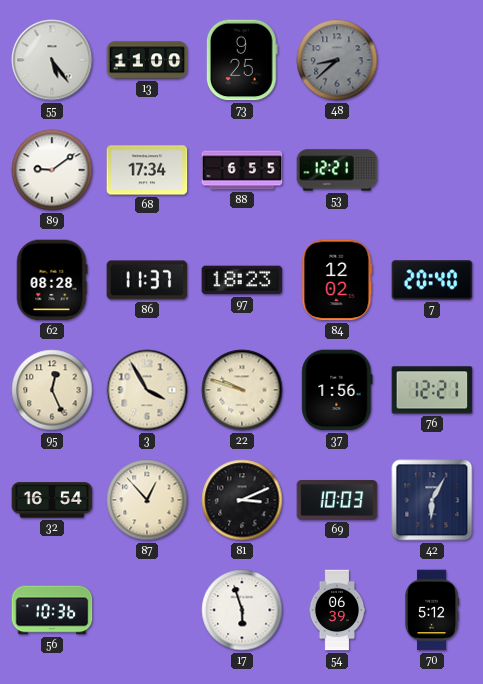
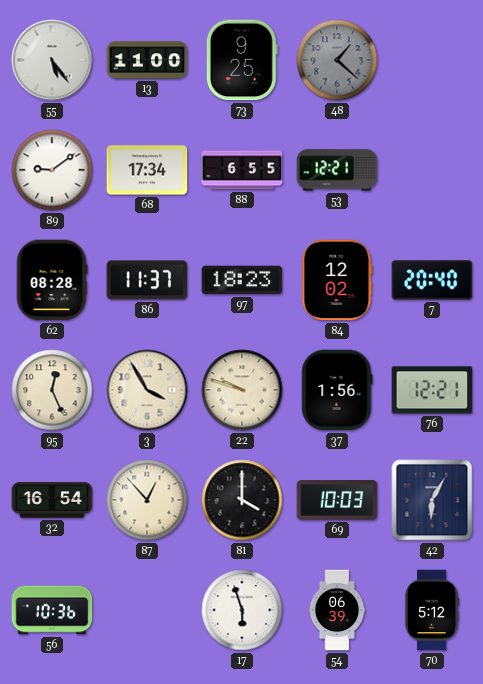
48: 8:38 -> 1:22 (337, 60)
81: 3:11 -> 4:00 (242, 500)
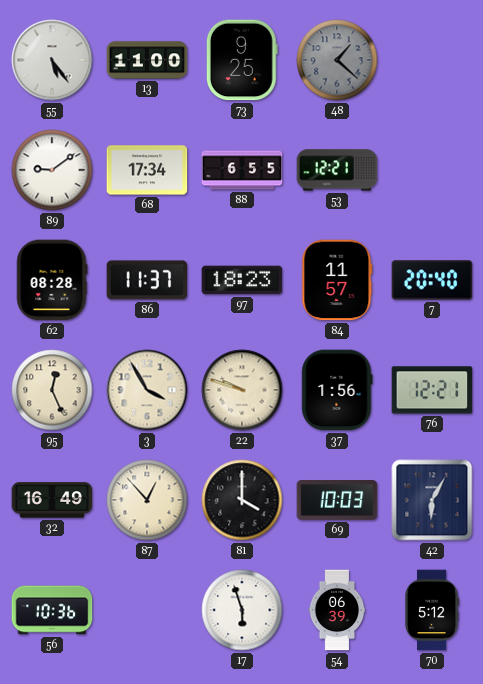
84: 12:02 -> 11:57 (337, 280)
32: 16:54 -> 16:49 (52, 500)
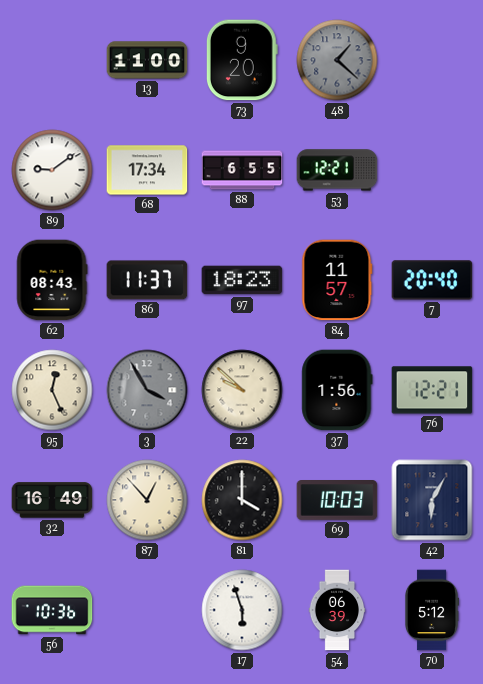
55: 5:24 -> none (52, 60)
73: 9:25 -> 9:20 (242, 60)
62: 08:28 -> 08:43 (52, 280)
3 dial: cream -> grey (147, 390)
22: 9:48 -> 9:52 (242, 390)
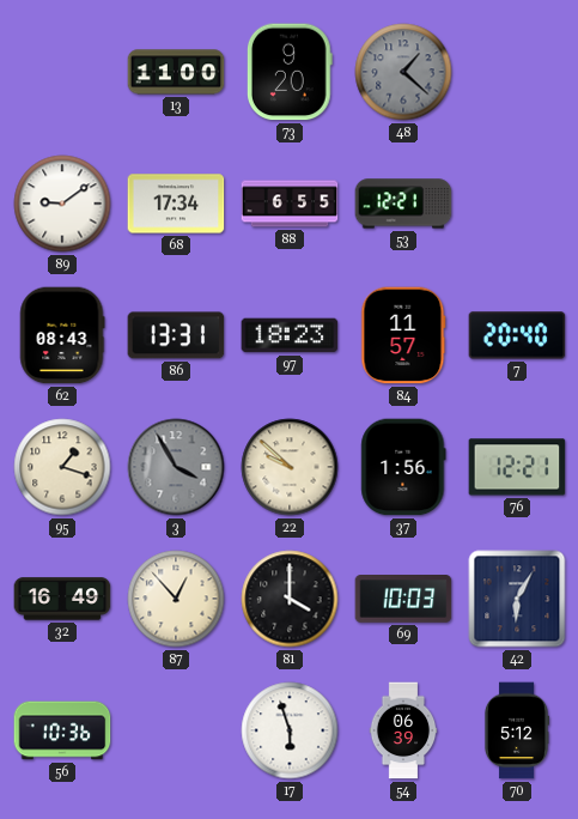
86: 11:37 -> 13:31 (176, 335)
95: 12:26 -> 1:18 (62, 467)
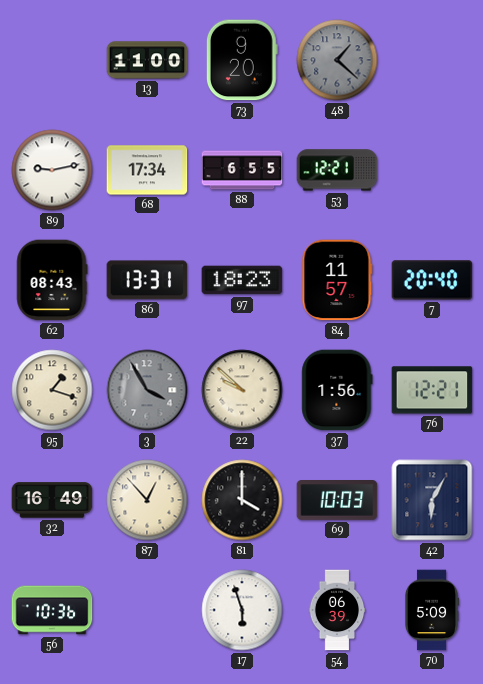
89: 9:09 -> 9:13 (52, 170)
70: 5:12 -> 5:09 (432, 610)
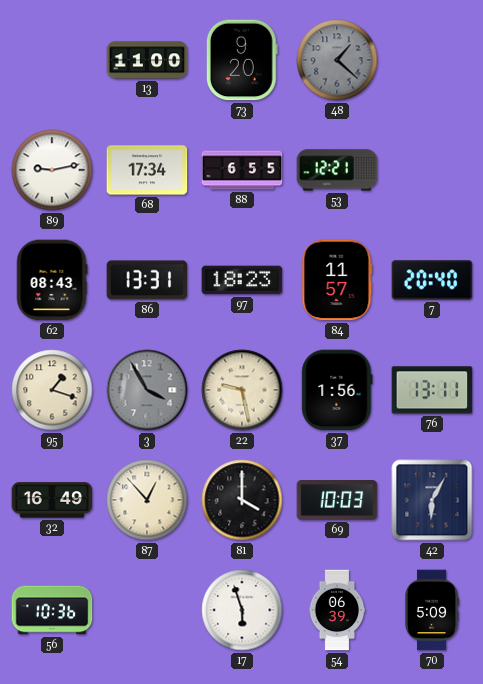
22: 9:52 -> 9:28 (242, 390)
76: 12:21 -> 13:11 (432, 390)
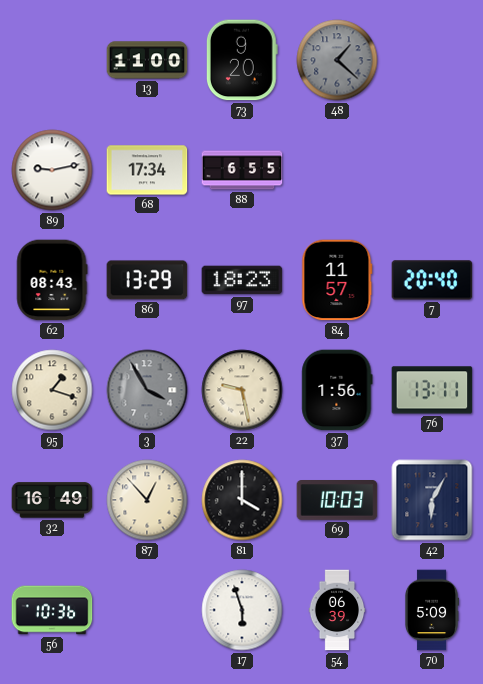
53: 12:21 -> none (337, 170)
86: 13:31 -> 13:29 (147, 280)
